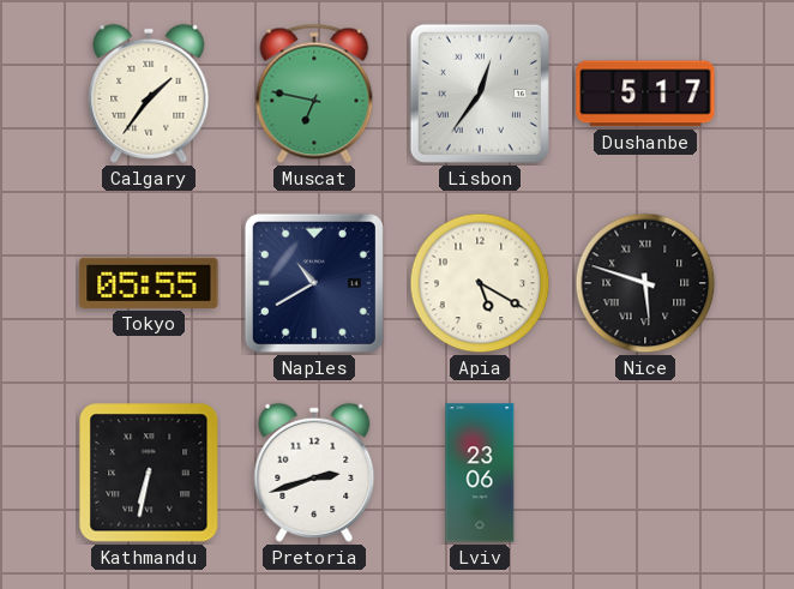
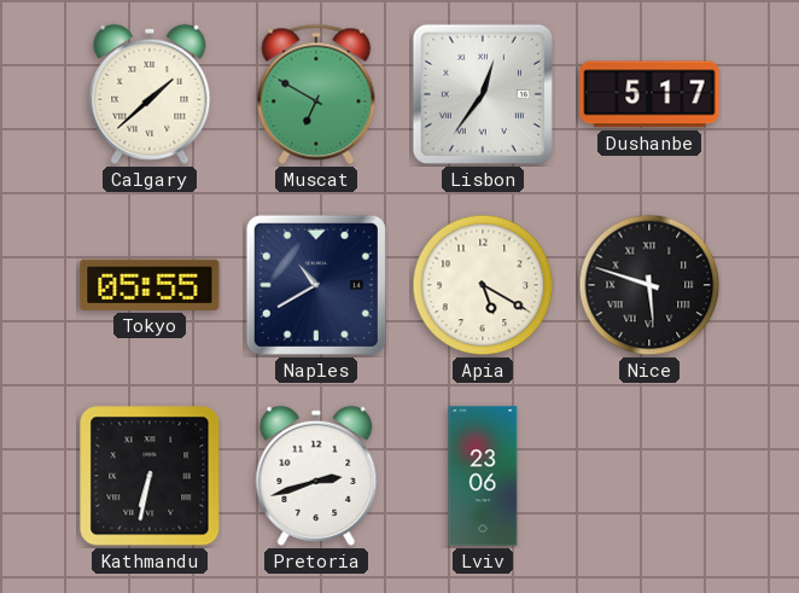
Calgary: 1:36 -> 1:38 (150, 94)
Muscat: 6:47 -> 6:50 (316, 94)
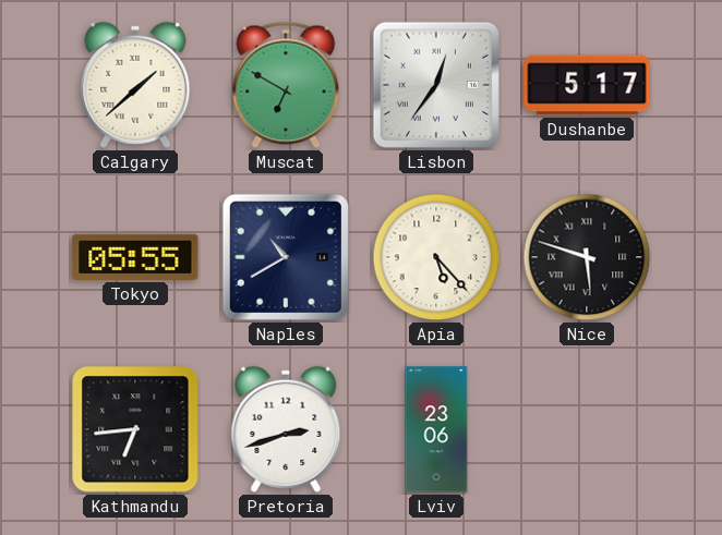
Apia: 5:20 -> 5:23 (436, 257)
Kathmandu: 6:32 -> 6:44 (135, 429)
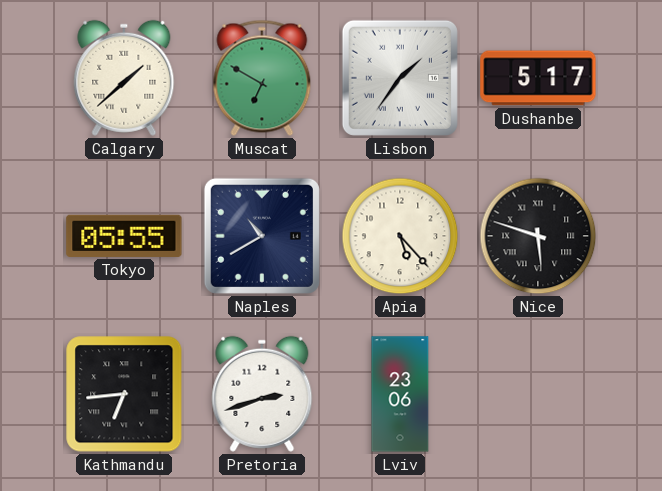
Lisbon: 12:36 -> 1:36 (400, 78)
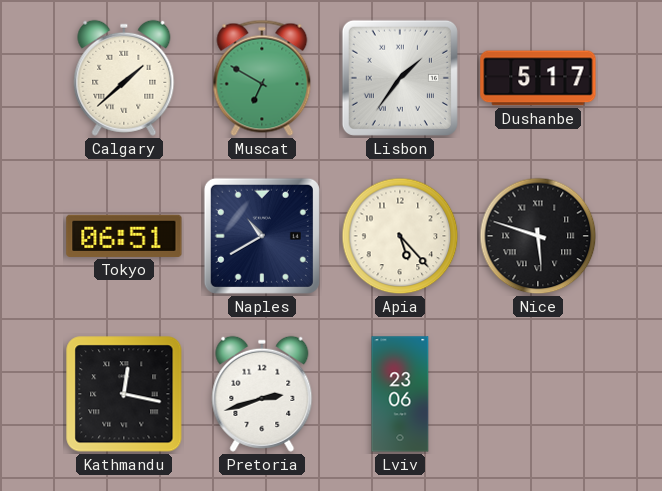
Tokyo: 05:55 -> 06:51 (124, 236)
Kathmandu: 6:44 -> 12:17 (124, 394)
